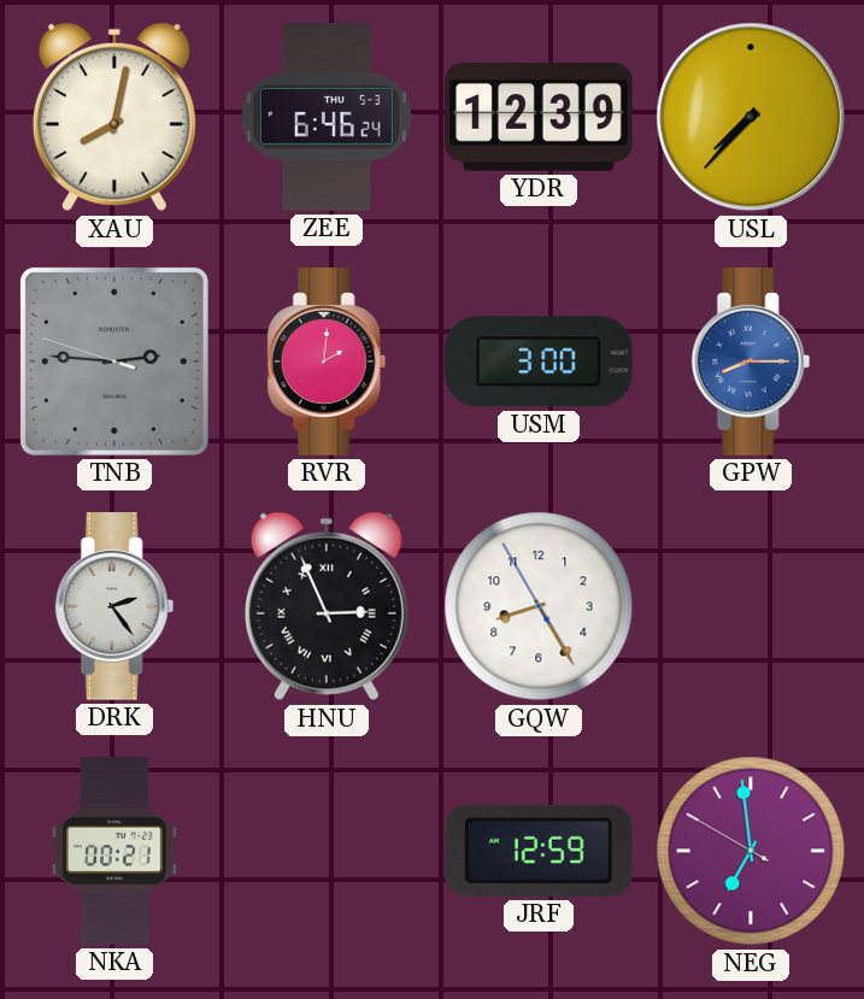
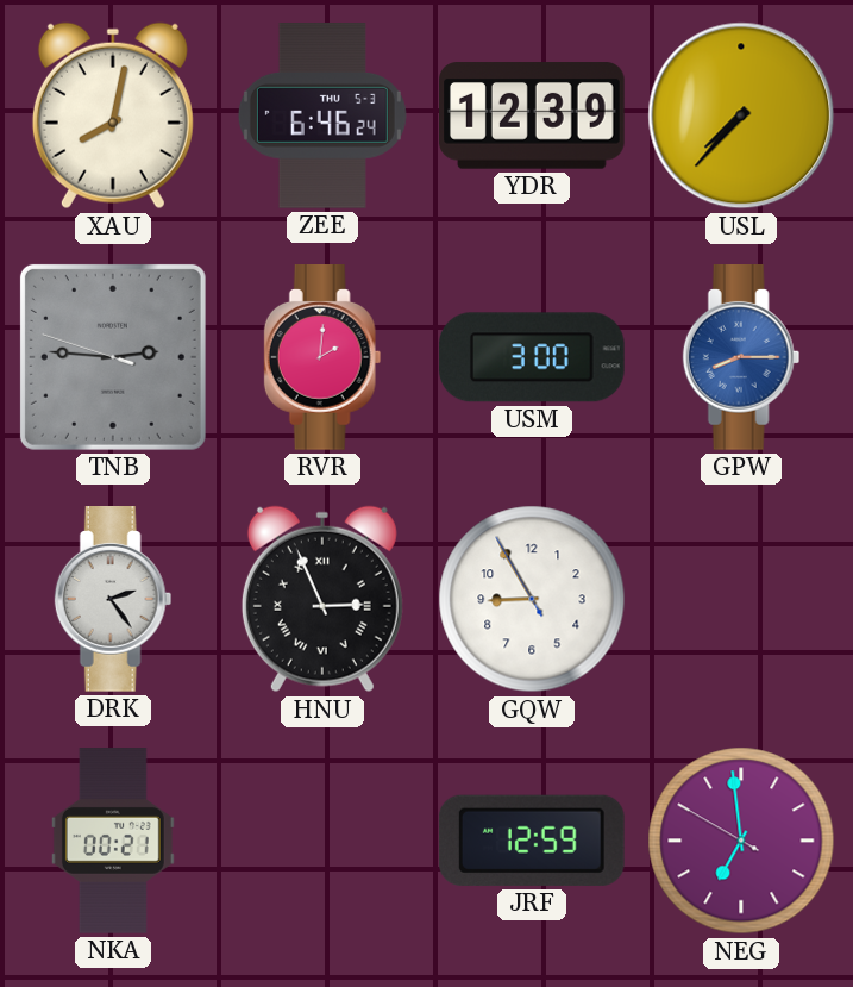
GQW: 8:24 -> 8:54 (532, 599)
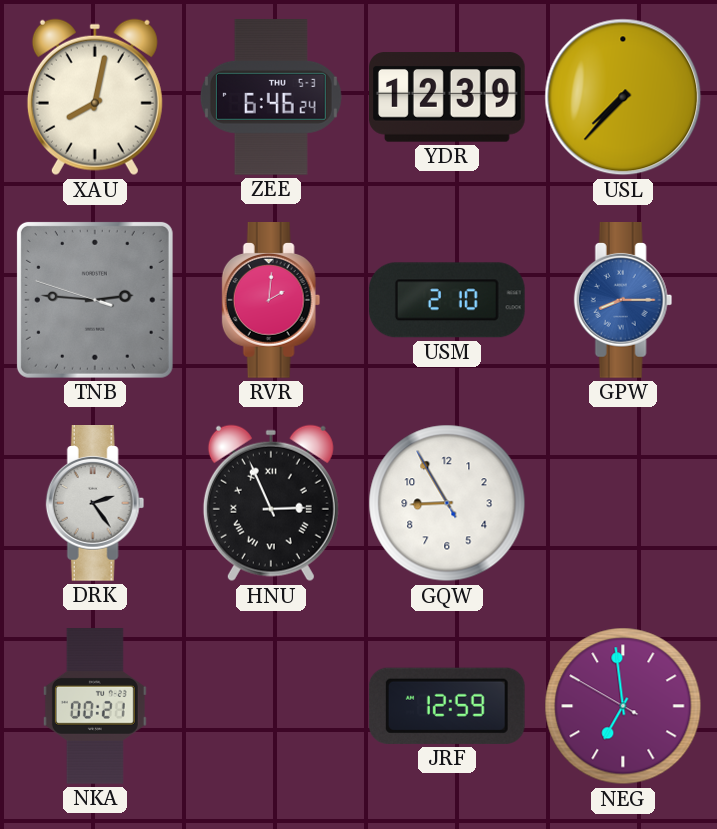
USM: 3:00 -> 2:10 (447, 300)
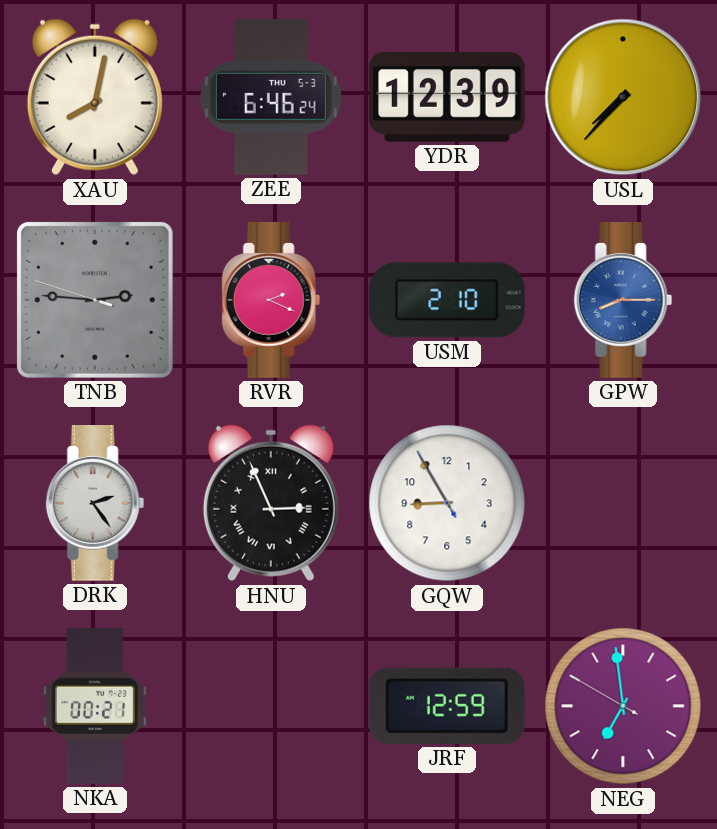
RVR: 2:01 -> 2:19 (271, 300)
